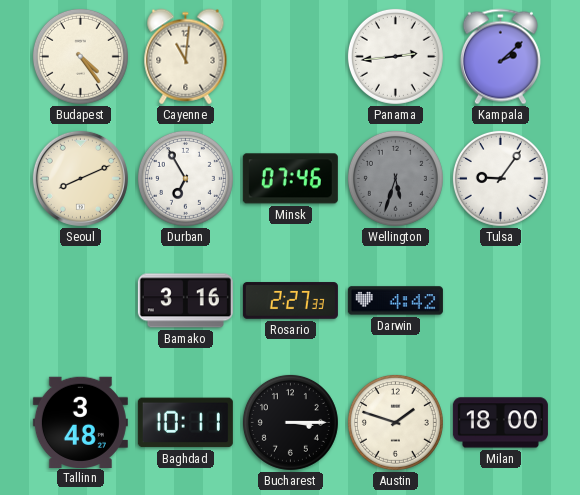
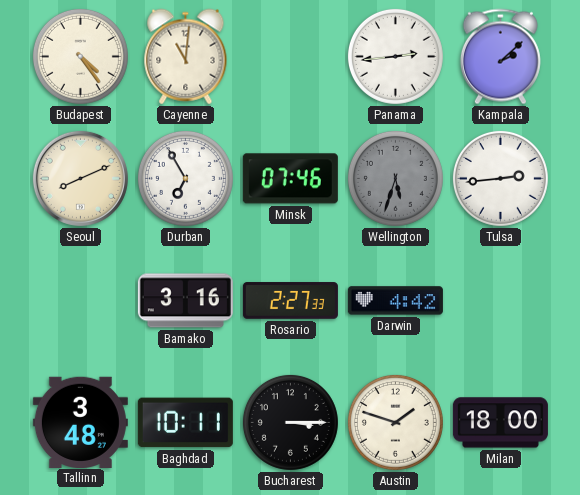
Tulsa: 9:06 -> 2:44 (500, 178)
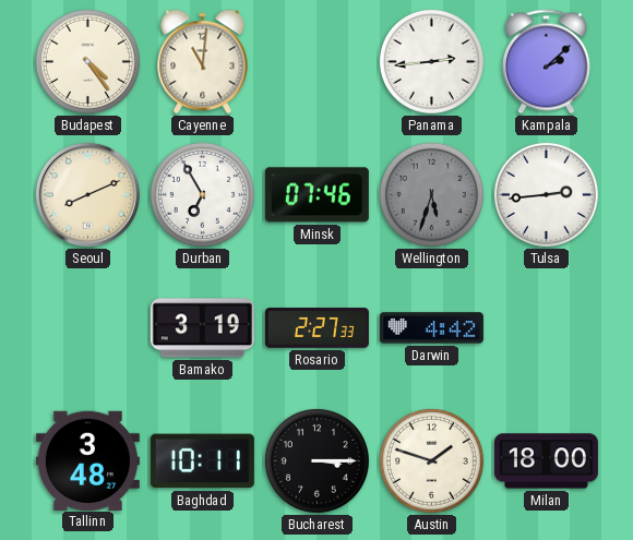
Bamako: 3:16 -> 3:19 (202, 328)
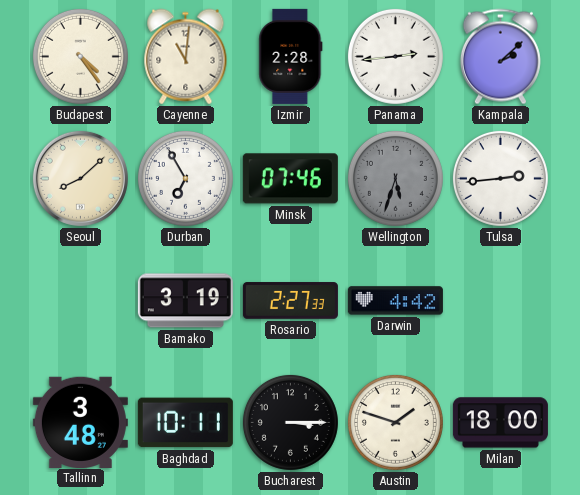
Izmir: none -> 2:28 (291, 56)
Seoul: 8:11 -> 8:08 (80, 178)
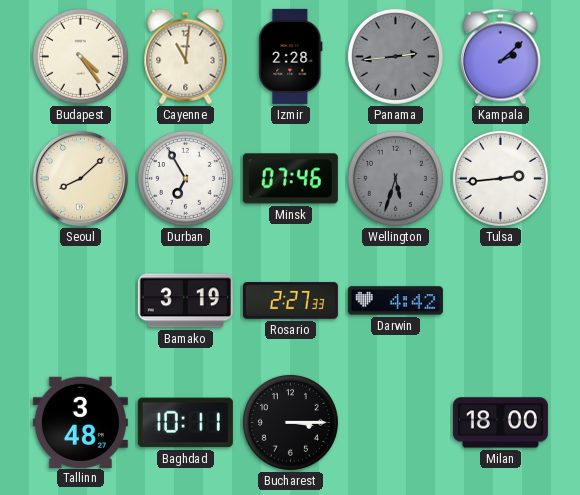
Panama dial: white -> grey (395, 56)
Austin: 1:48 -> none (395, 422)
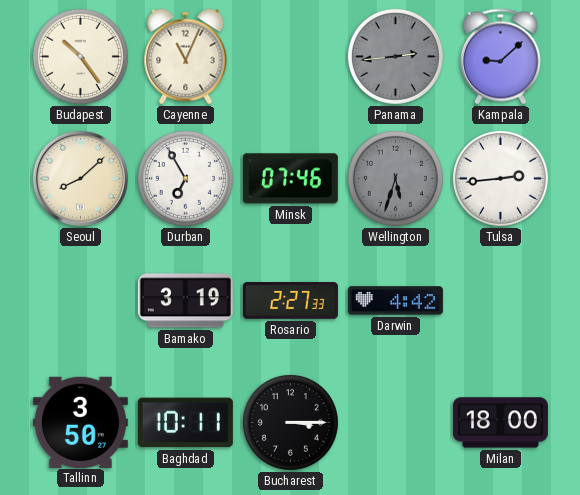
Budapest: 4:24 -> 10:24 (80, 56)
Cayenne: 11:01 -> 11:04 (186, 57)
Izmir: 2:28 -> none (291, 56)
Kampala: 2:08 -> 9:08 (500, 57)
Tallinn: 3:48 -> 3:50 (80, 422)
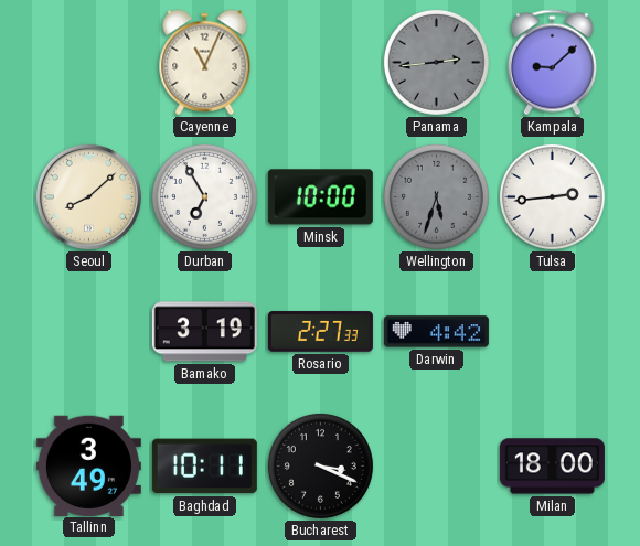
Budapest: 10:24 -> none (80, 56)
Minsk: 07:46 -> 10:00 (320, 197)
Tallinn: 3:50 -> 3:49 (88, 465)
Bucharest: 3:15 -> 3:19 (320, 465)
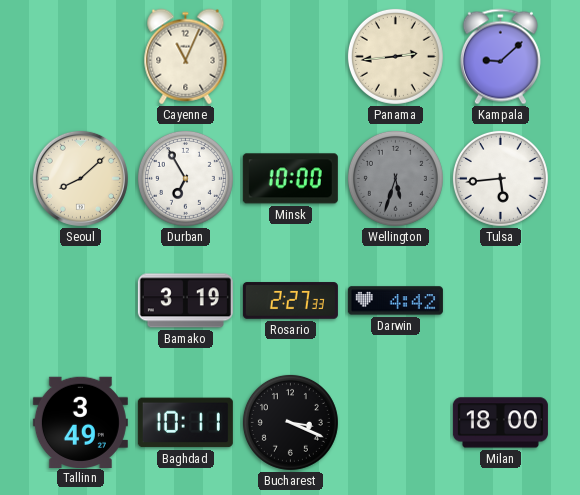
Panama dial: grey -> cream (395, 56)
Tulsa: 2:44 -> 5:44 (500, 178)
